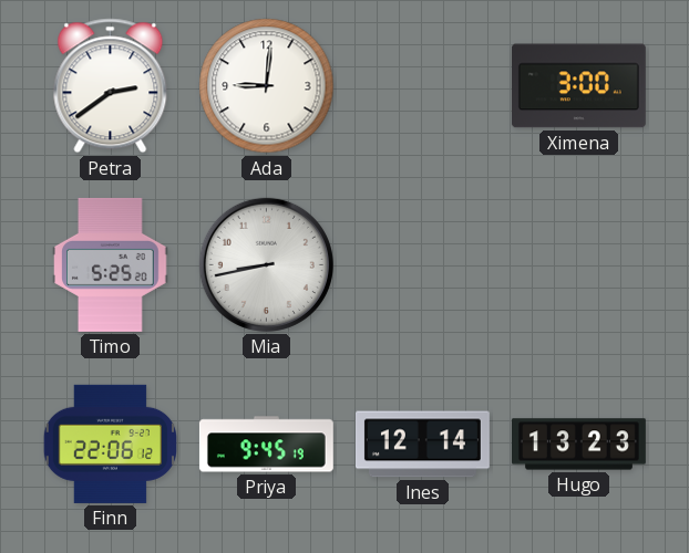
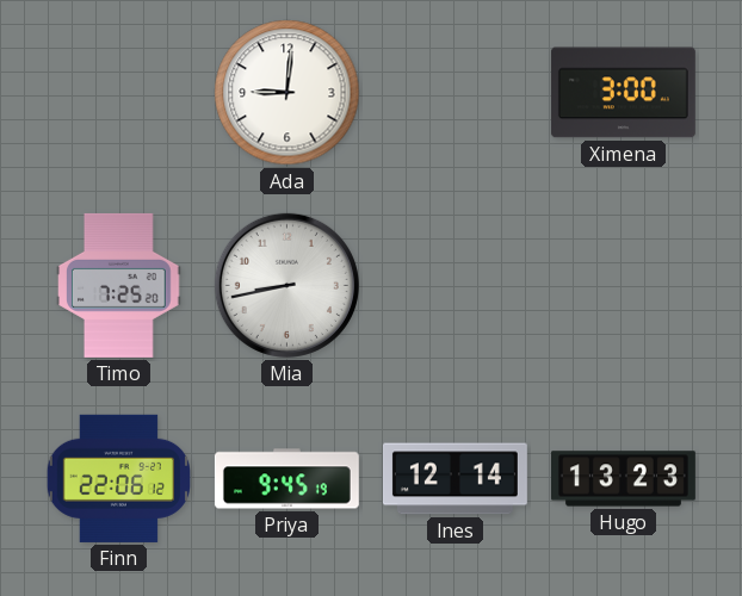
Petra: 2:39 -> none (111, 86)
Timo: 5:25 -> 7:25 (119, 285)
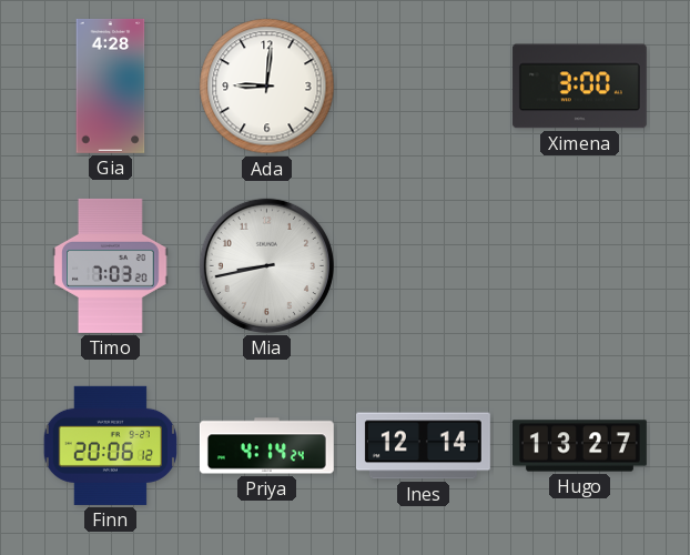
Gia: none -> 4:28 (111, 85)
Timo: 7:25 -> 7:03 (111, 265)
Finn: 22:06 -> 20:06 (110, 445)
Priya: 9:45 -> 4:14 (266, 446)
Hugo: 13:23 -> 13:27 (579, 446)
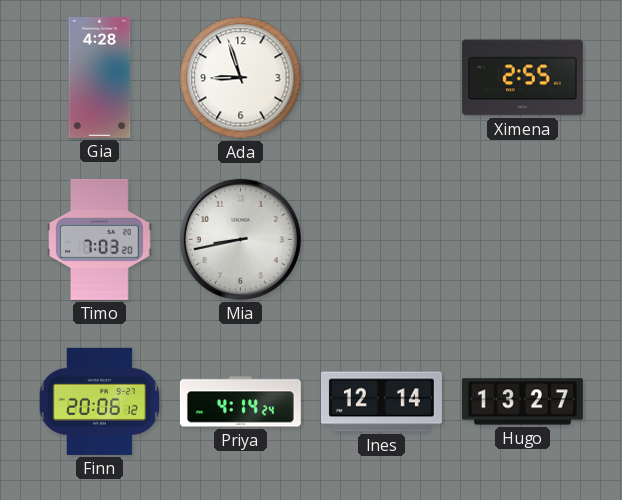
Ada: 9:01 -> 8:57 (241, 78)
Ximena: 3:00 -> 2:55 (522, 78)
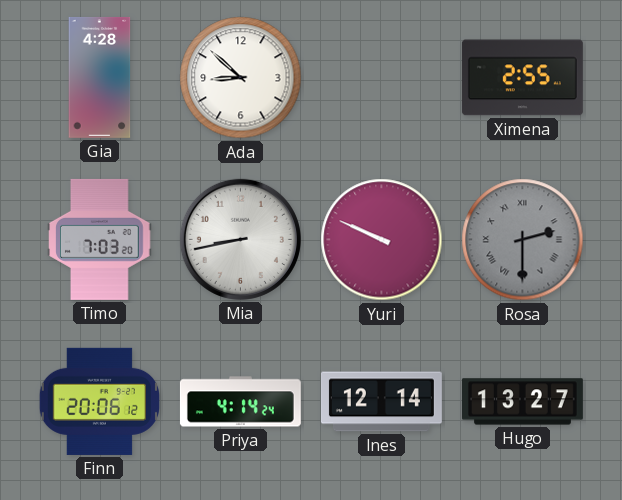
Ada: 8:57 -> 8:52 (241, 78)
Yuri: none -> 9:49 (382, 240)
Rosa: none -> 2:30 (523, 240)
